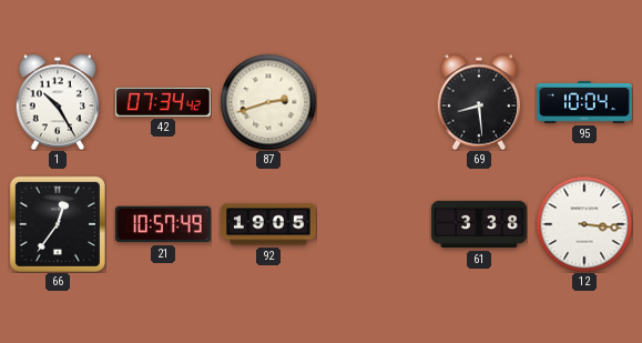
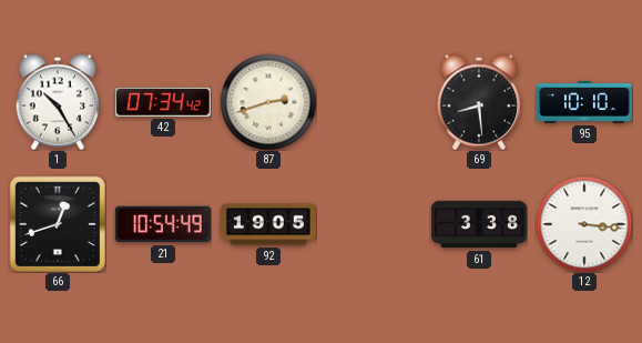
95: 10:04 -> 10:10 (585, 103)
66: 12:36 -> 12:42 (58, 224)
21: 10:57 -> 10:54 (163, 224)
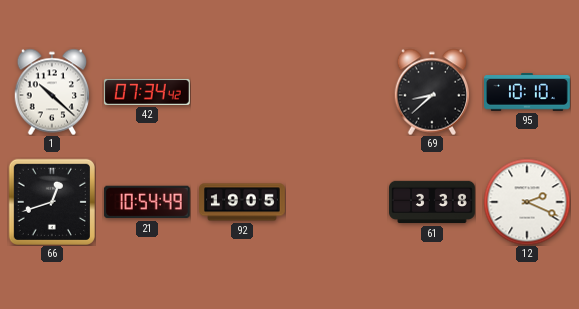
1: 10:25 -> 10:22 (52, 92)
87: 2:42 -> none (268, 102)
69: 8:29 -> 8:38 (432, 92)
12: 3:16 -> 2:19 (527, 202)
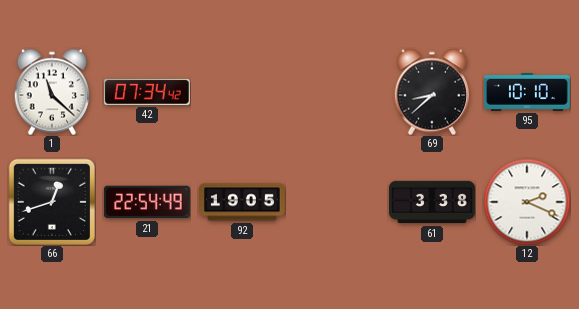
1: 10:22 -> 11:22 (52, 92)
21: 10:54 -> 22:54 (147, 202)
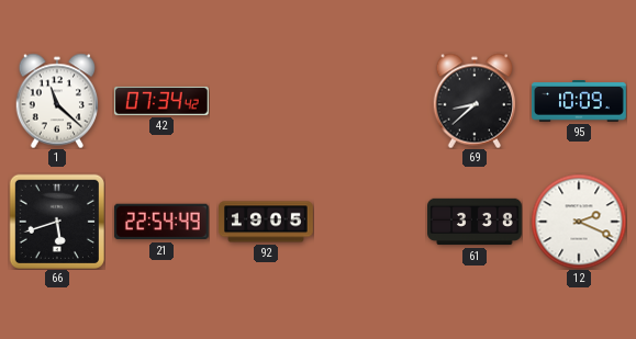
95: 10:10 -> 10:09 (580, 102)
66: 12:42 -> 5:42 (57, 222)
